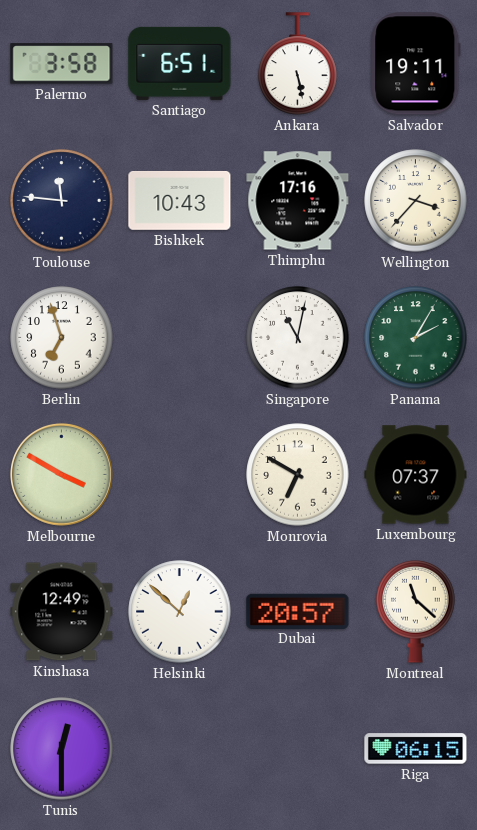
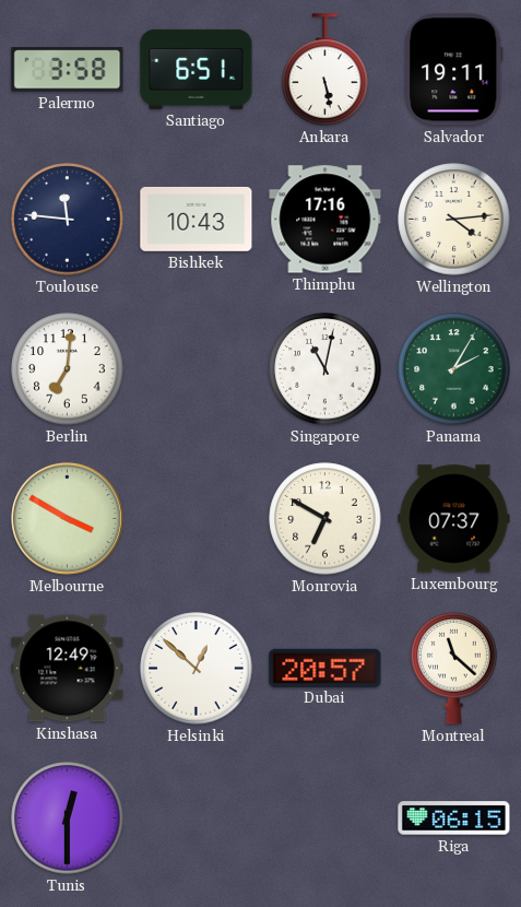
Wellington: 3:37 -> 4:14 (454, 220)
Berlin: 6:57 -> 7:01 (68, 369)
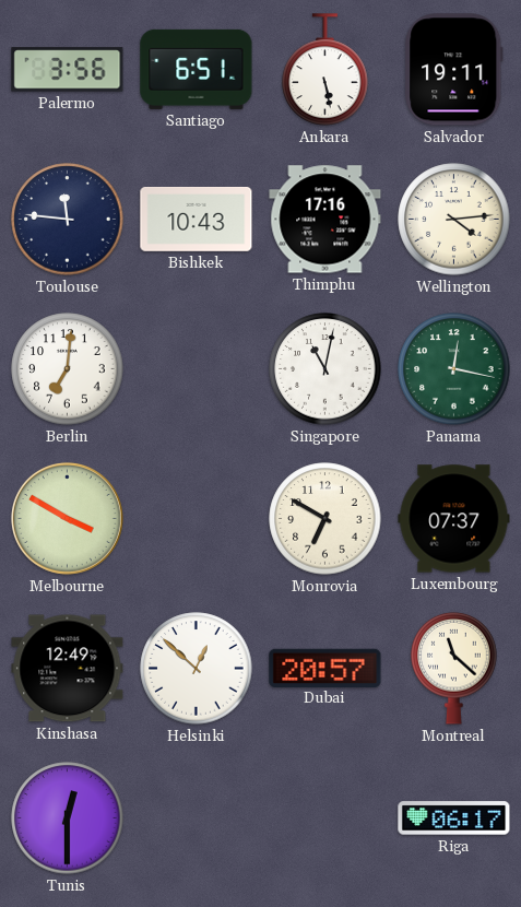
Palermo: 3:58 -> 3:56 (68, 70)
Panama: 2:05 -> 12:17 (454, 369)
Riga: 06:15 -> 06:17 (454, 818)
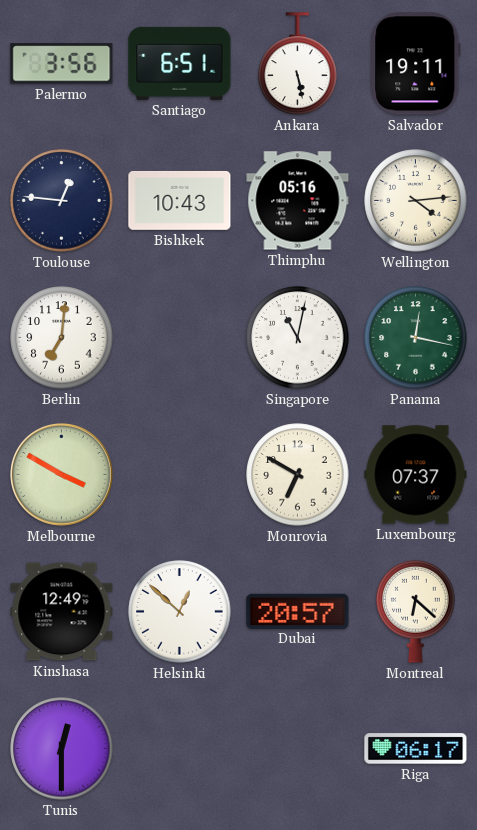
Toulouse: 11:46 -> 12:46 (62, 201)
Thimphu: 17:16 -> 05:16 (298, 201)
Montreal: 11:22 -> 6:22 (416, 611)
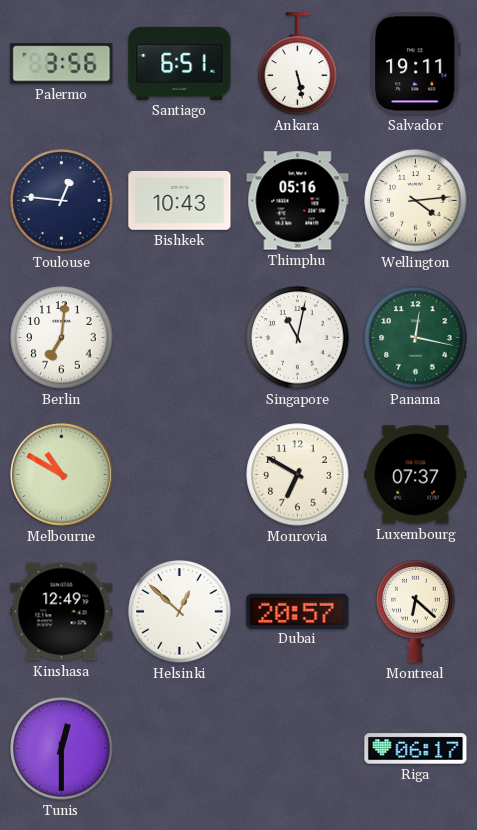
Melbourne: 3:50 -> 10:50 (61, 474)
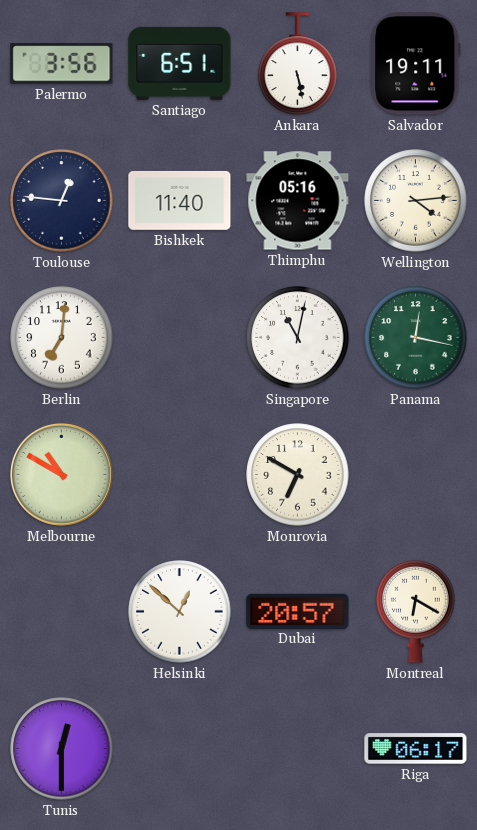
Bishkek: 10:43 -> 11:40 (180, 200)
Luxembourg: 07:37 -> none (416, 475)
Kinshasa: 12:49 -> none (62, 612)
Montreal: 6:22 -> 6:20 (416, 611)
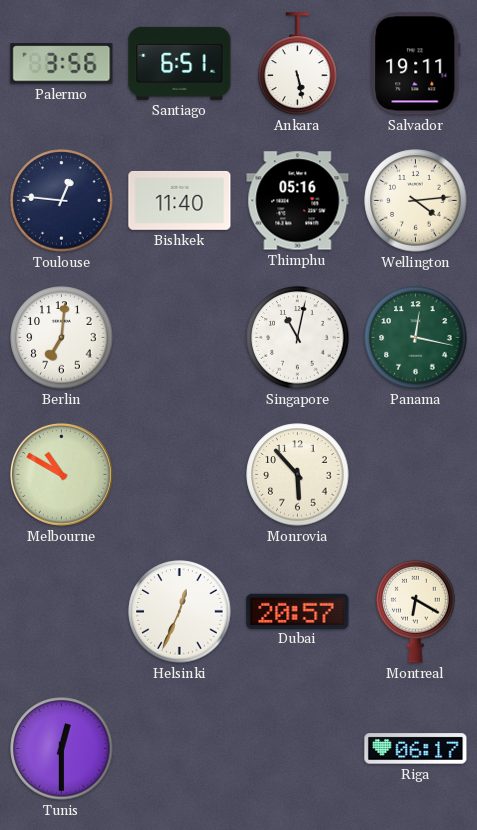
Monrovia: 6:50 -> 5:53 (298, 475)
Helsinki: 12:52 -> 12:34 (180, 612)
